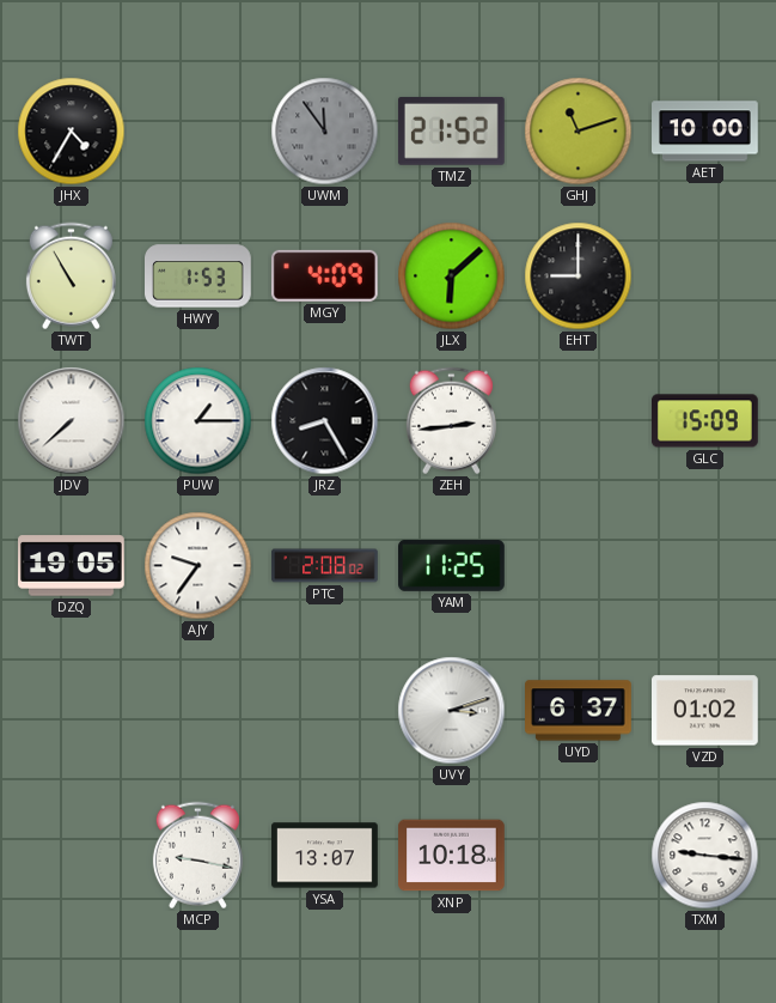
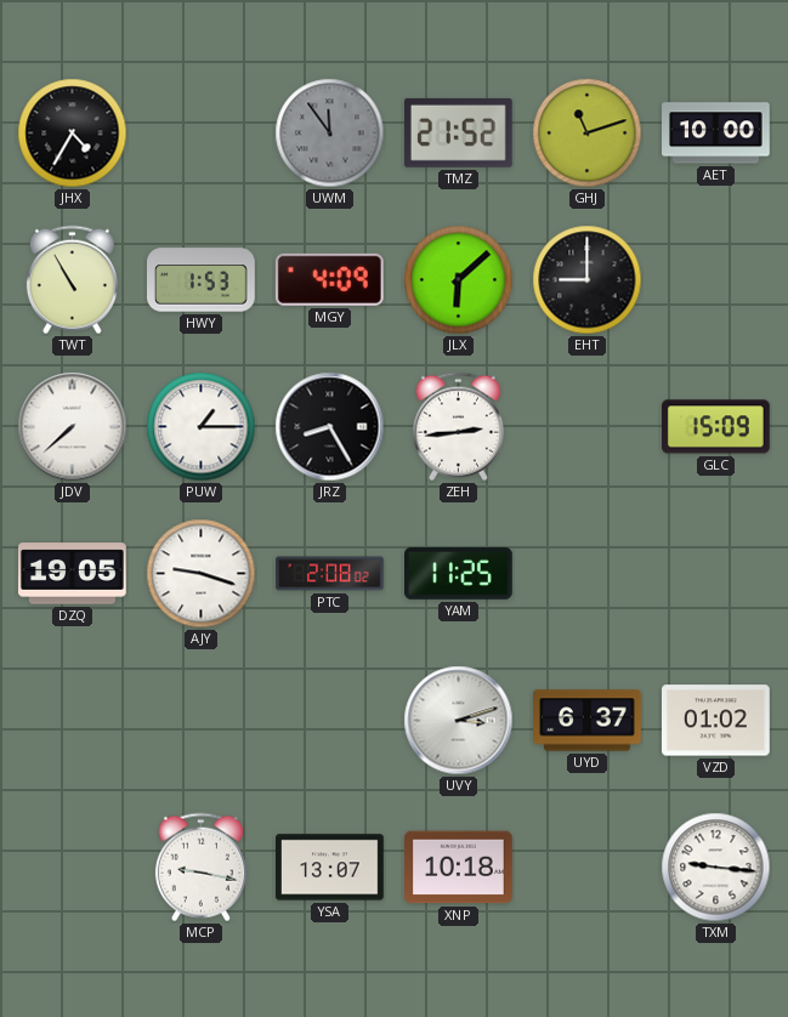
AJY: 9:36 -> 9:18 (202, 574)
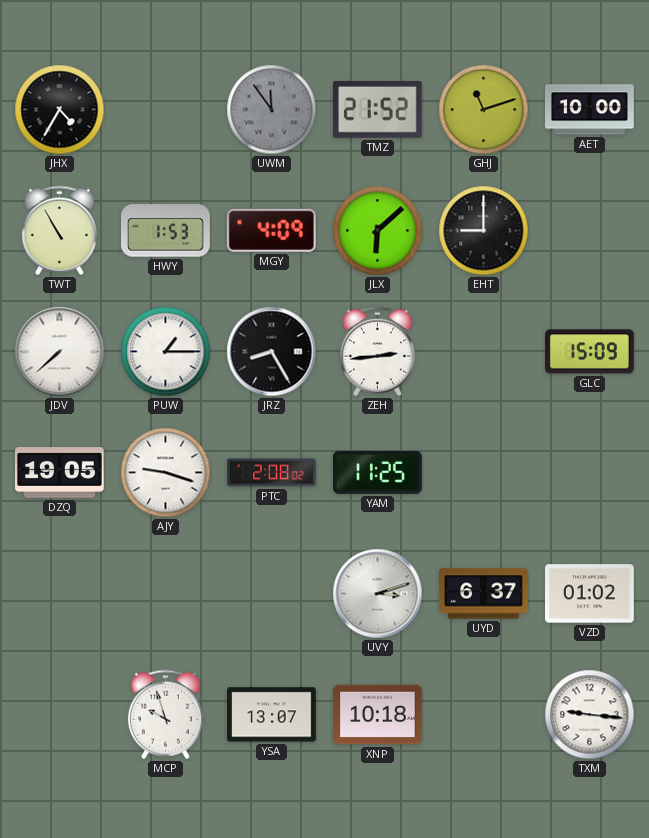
MCP: 9:17 -> 9:57 (165, 715)
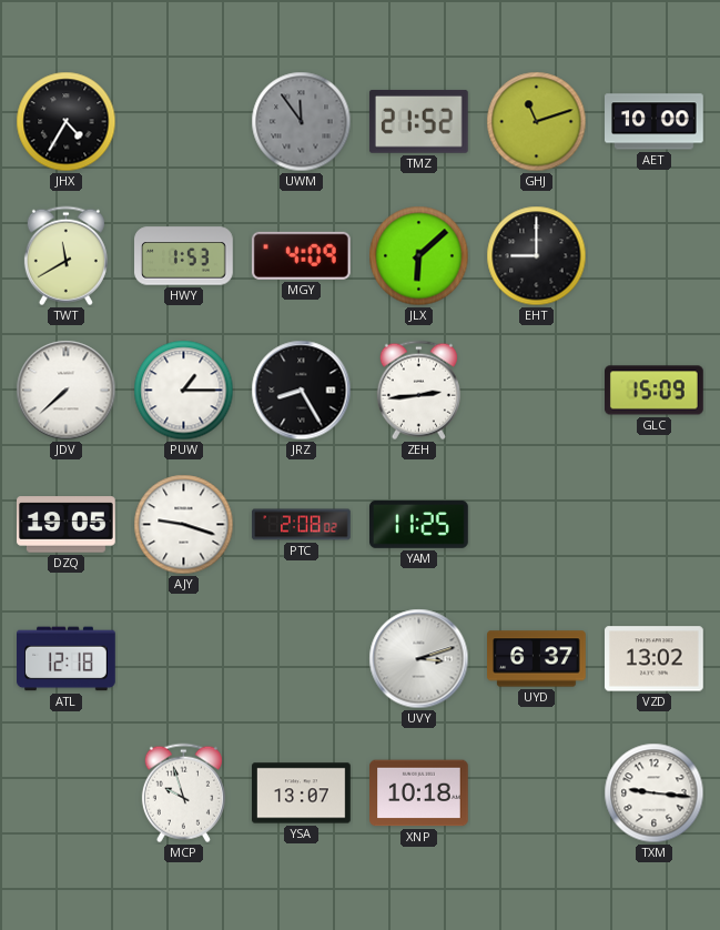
TWT: 10:55 -> 11:40 (65, 256)
ATL: none -> 12:18 (67, 659)
VZD: 01:02 -> 13:02 (655, 659)
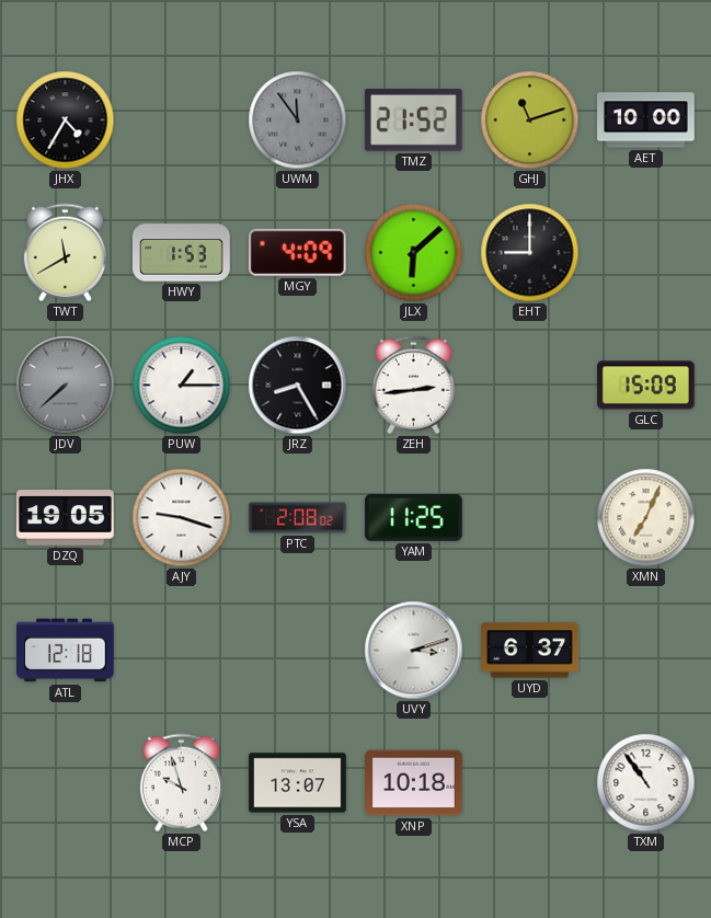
JDV dial: white -> grey (66, 386)
XMN: none -> 7:04 (646, 518)
VZD: 13:02 -> none (655, 659)
TXM: 9:16 -> 10:54 (646, 783)
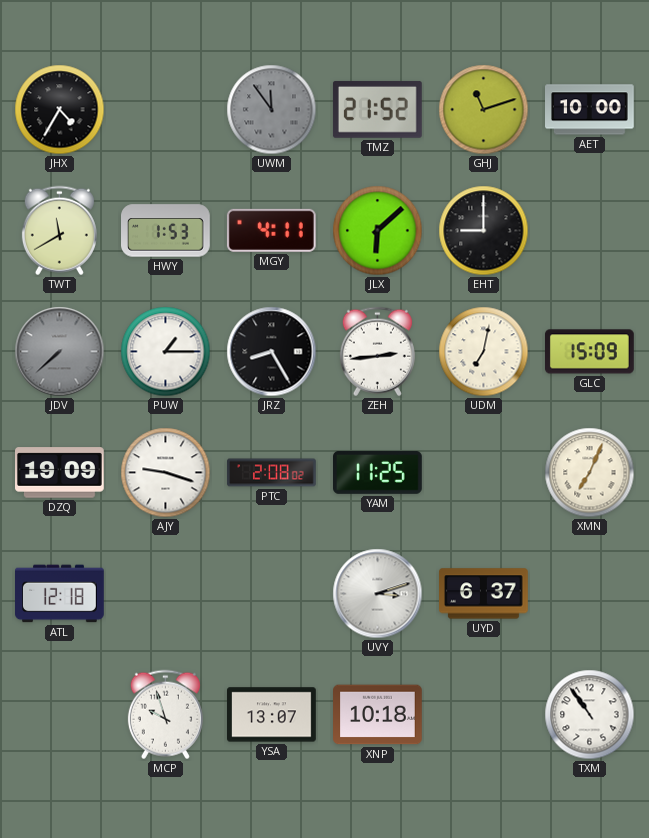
MGY: 4:09 -> 4:11 (271, 230)
UDM: none -> 7:02 (484, 352)
DZQ: 19:05 -> 19:09 (60, 473)
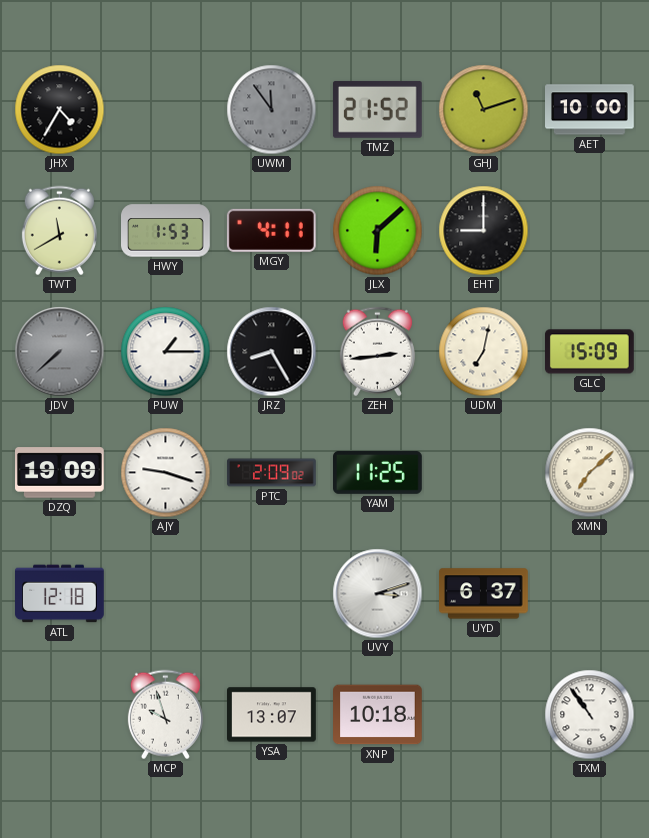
PTC: 2:08 -> 2:09 (272, 473)
XMN: 7:04 -> 7:08 (590, 473)
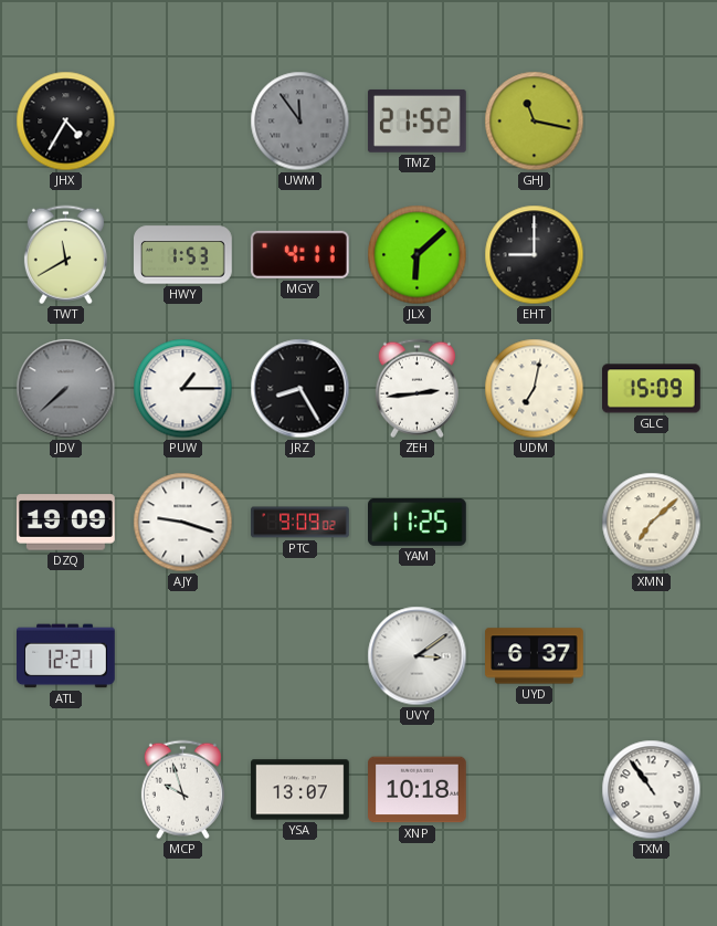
GHJ: 11:12 -> 11:17 (535, 122)
AET: 10:00 -> none (590, 110)
PTC: 2:09 -> 9:09 (300, 523)
ATL: 12:18 -> 12:21 (66, 656)
UVY: 3:12 -> 3:09 (418, 656)
